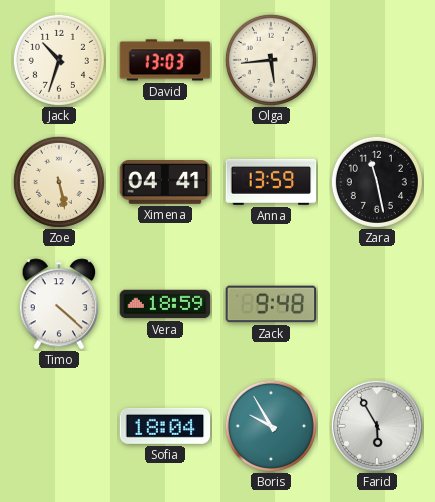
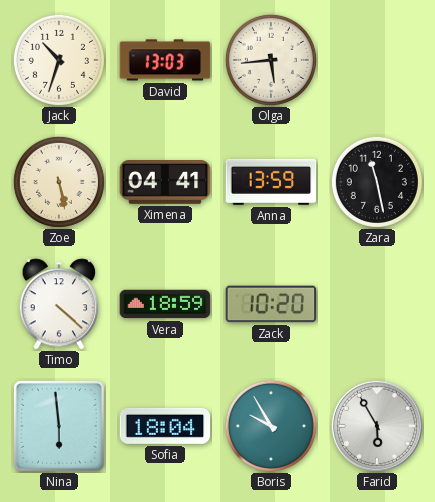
Zack: 9:48 -> 10:20 (271, 304)
Nina: none -> 5:59 (59, 426)
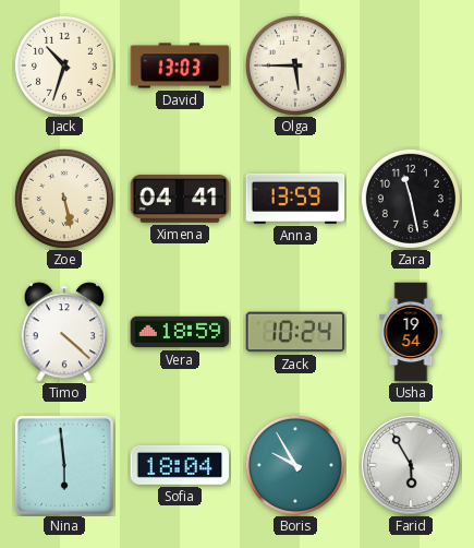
Olga: 5:44 -> 5:45 (295, 65)
Zack: 10:20 -> 10:24 (295, 332)
Usha: none -> 19:54 (411, 332)
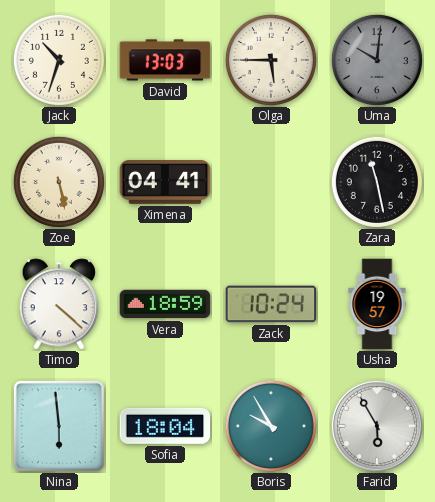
Uma: none -> 10:01 (377, 60)
Anna: 13:59 -> none (295, 199)
Usha: 19:54 -> 19:57 (377, 304)
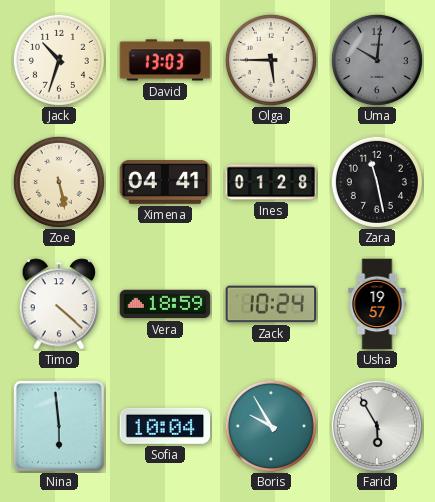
Ines: none -> 01:28 (271, 182)
Sofia: 18:04 -> 10:04 (165, 426)
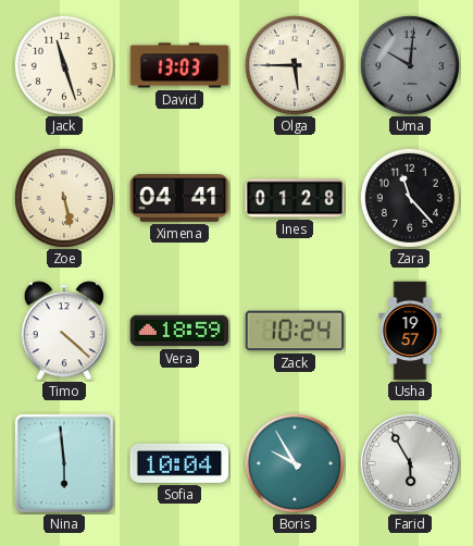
Jack: 10:33 -> 11:27 (64, 65)
Zara: 11:28 -> 11:23 (410, 198)
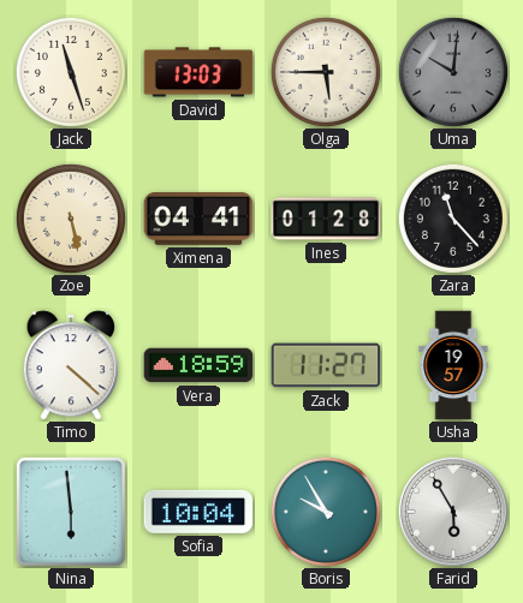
Zack: 10:24 -> 11:27 (326, 365)
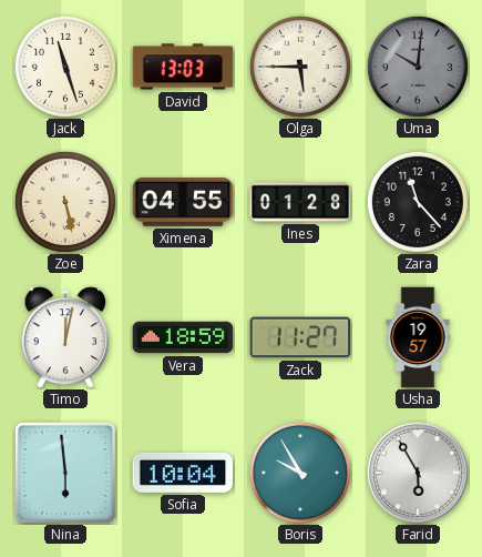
Ximena: 04:41 -> 04:55 (183, 203)
Timo: 4:22 -> 12:02 (65, 337)
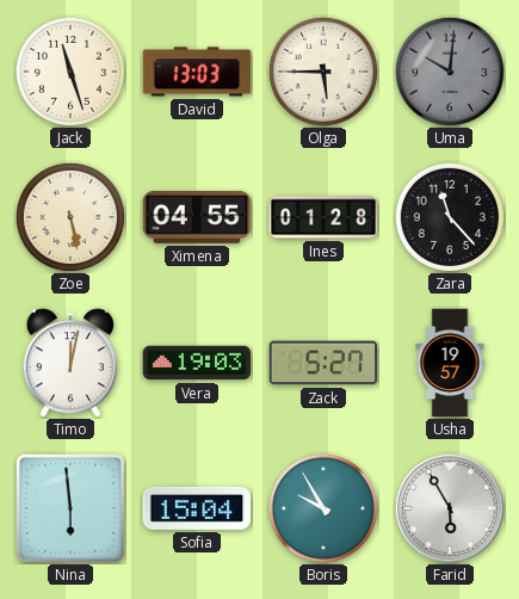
Vera: 18:59 -> 19:03 (197, 363)
Zack: 11:27 -> 5:27 (323, 363)
Sofia: 10:04 -> 15:04 (197, 508)
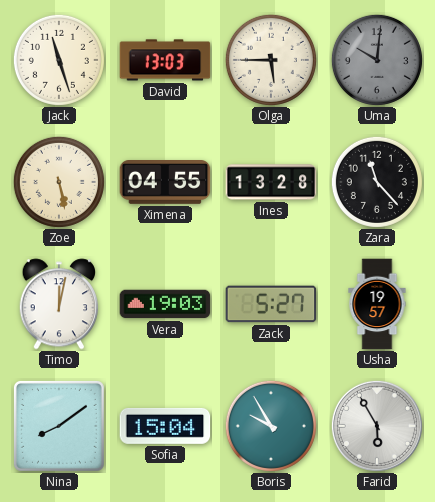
Ines: 01:28 -> 13:28 (271, 182)
Nina: 5:59 -> 8:09 (59, 426)
